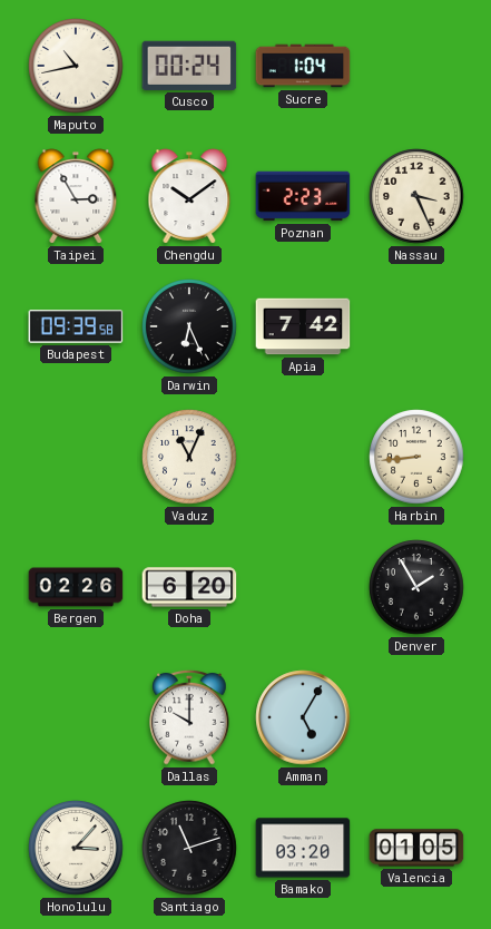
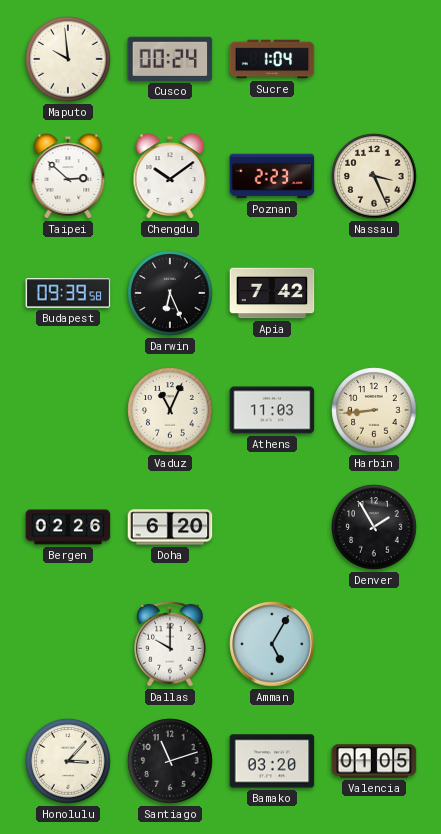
Maputo: 10:43 -> 9:59 (68, 59)
Taipei: 2:55 -> 2:52 (68, 176)
Athens: none -> 11:03 (272, 410)
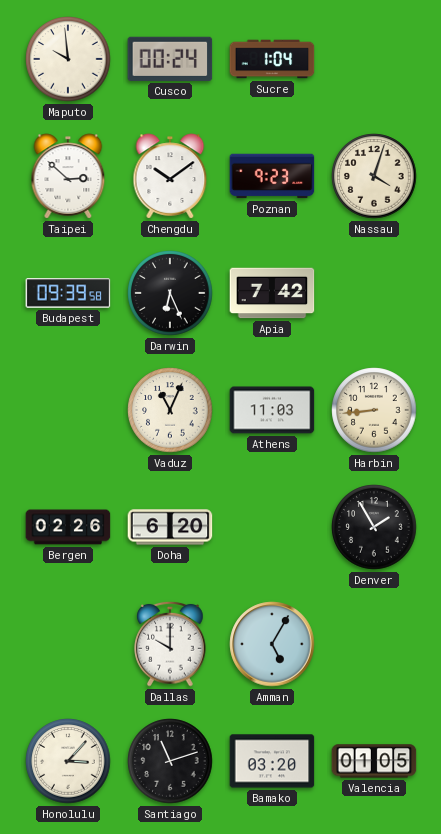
Poznan: 2:23 -> 9:23 (272, 176)
Nassau: 3:26 -> 4:03 (374, 176)
